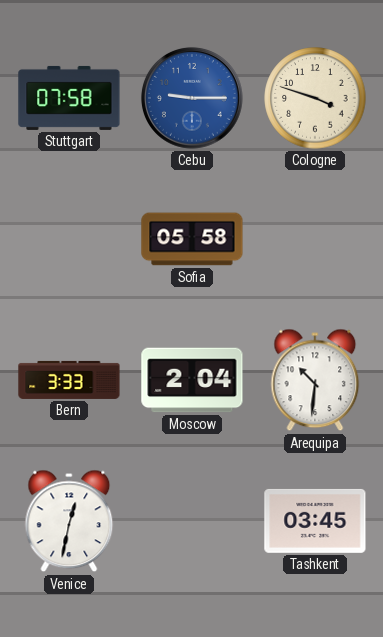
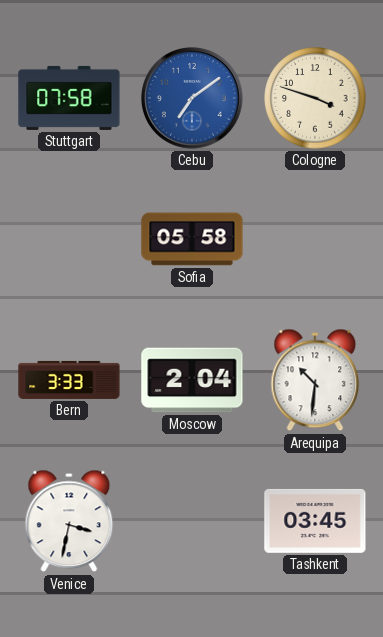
Cebu: 9:15 -> 7:09 (192, 98)
Venice: 12:32 -> 3:32 (69, 521)
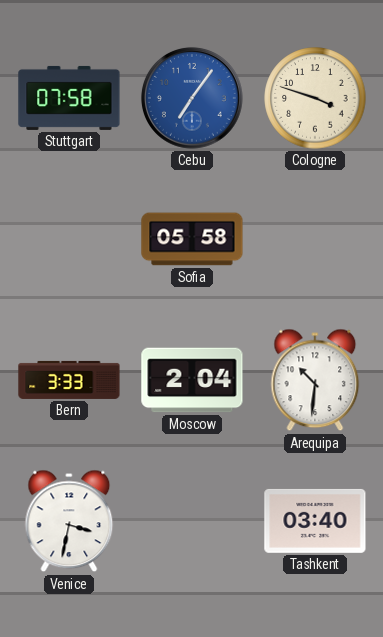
Cebu: 7:09 -> 7:06 (192, 98)
Tashkent: 03:45 -> 03:40 (315, 521)
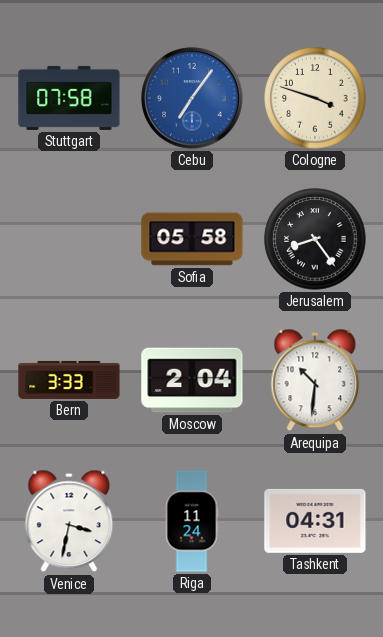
Jerusalem: none -> 8:24 (315, 239)
Riga: none -> 11:24 (192, 521)
Tashkent: 03:40 -> 04:31 (315, 521)
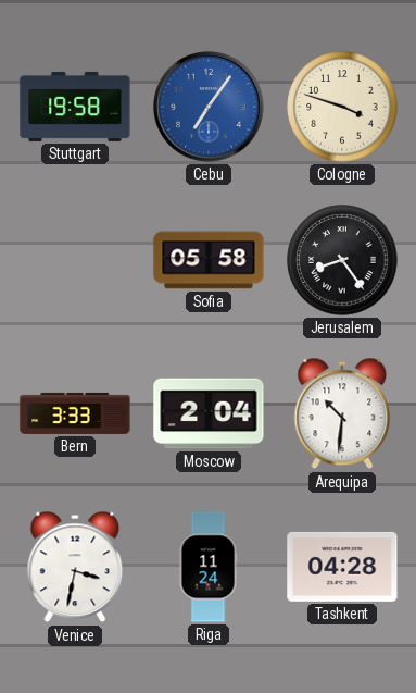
Stuttgart: 07:58 -> 19:58 (75, 107)
Tashkent: 04:31 -> 04:28 (342, 567)
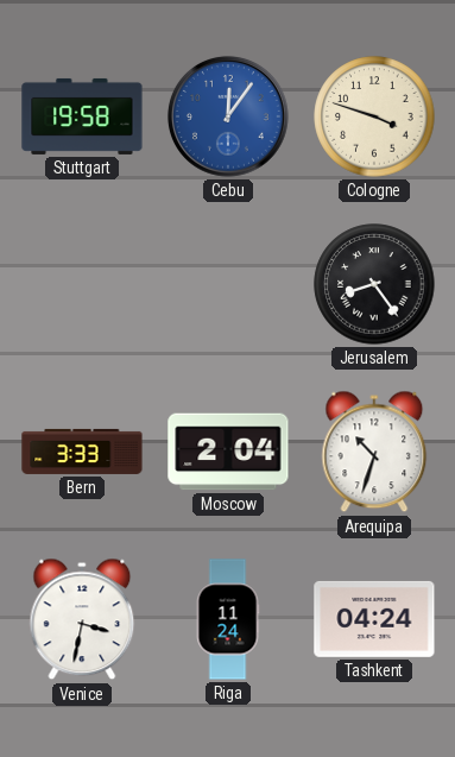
Cebu: 7:06 -> 12:06 (228, 116)
Sofia: 05:58 -> none (209, 260)
Arequipa: 10:31 -> 10:33 (374, 452)
Tashkent: 04:28 -> 04:24 (374, 619)
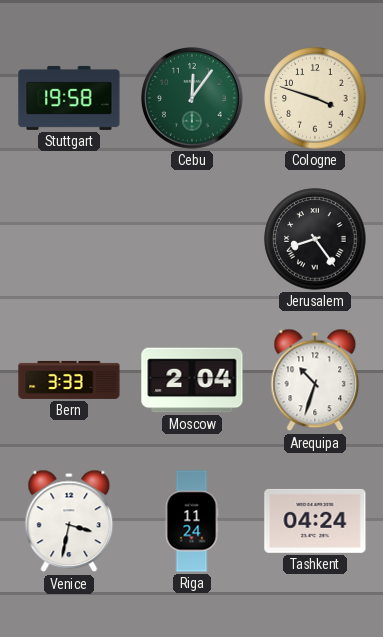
Cebu dial: blue -> green (192, 98)
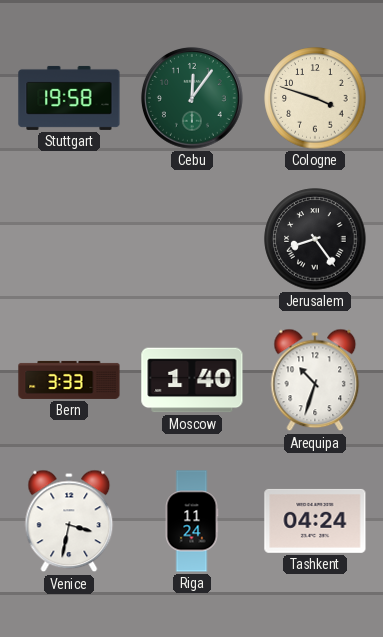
Moscow: 2:04 -> 1:40 (192, 380)
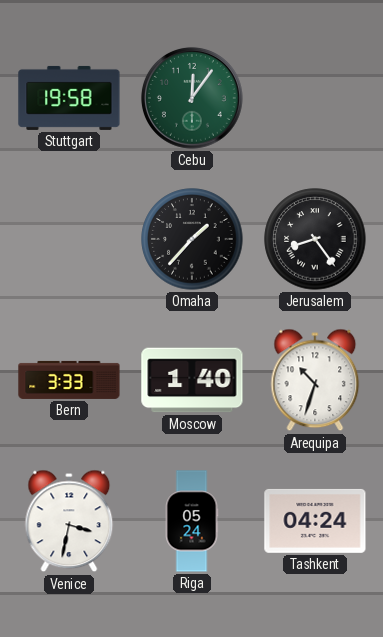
Cologne: 3:48 -> none (315, 98)
Omaha: none -> 1:37 (192, 239)
Riga: 11:24 -> 05:24 (192, 521)
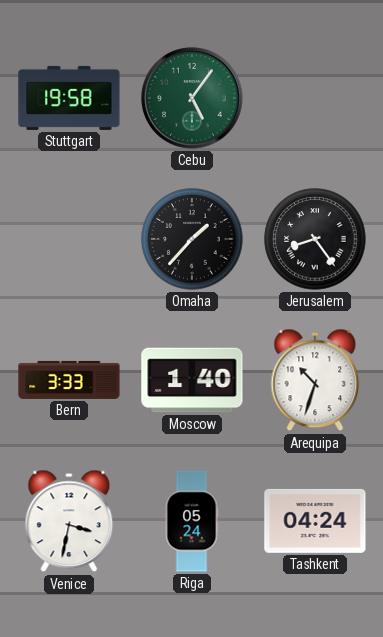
Cebu: 12:06 -> 5:06 (192, 98)
